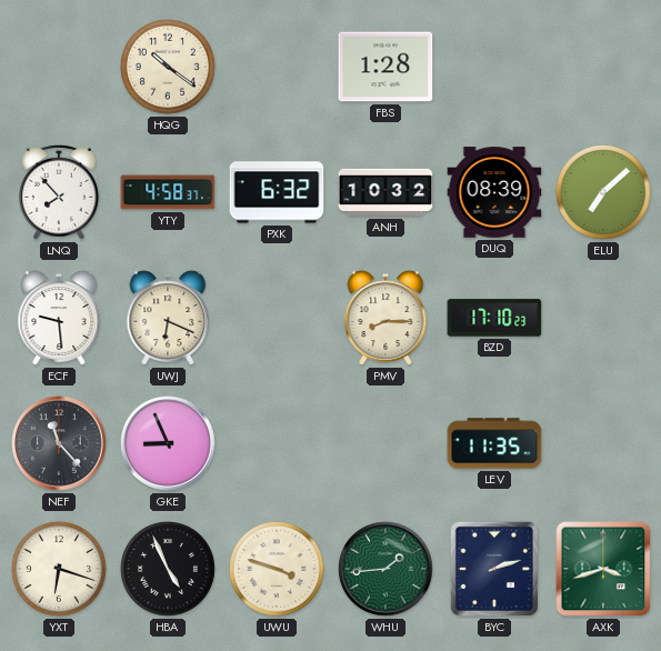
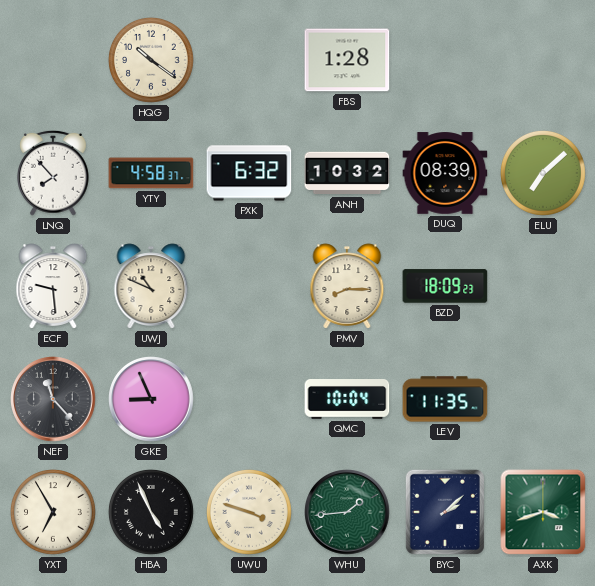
UWJ: 6:19 -> 10:49 (151, 286)
BZD: 17:10 -> 18:09 (445, 286)
QMC: none -> 10:04 (347, 400)
YXT: 6:18 -> 6:55 (54, 513)
BYC: 2:12 -> 2:08 (445, 512)
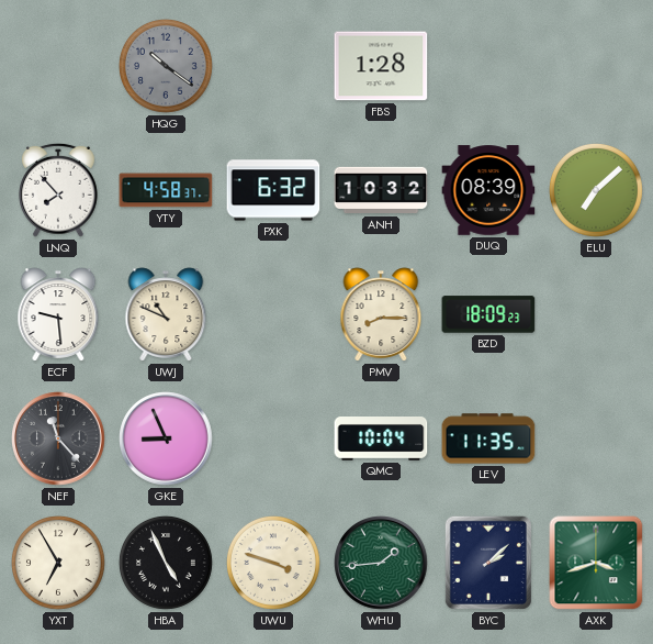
HQG dial: cream -> grey (167, 67)
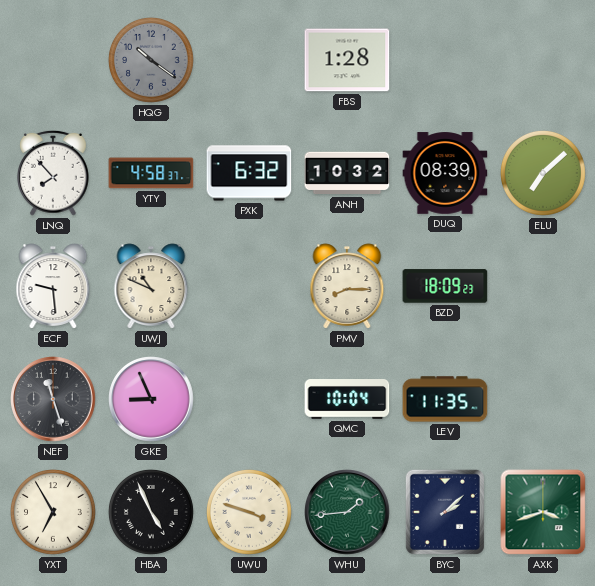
NEF: 11:23 -> 11:27 (53, 399)
